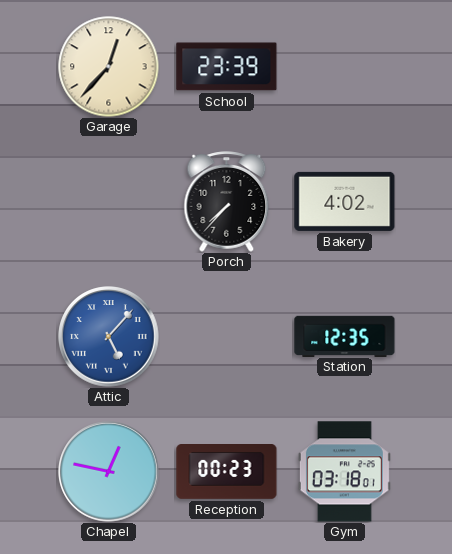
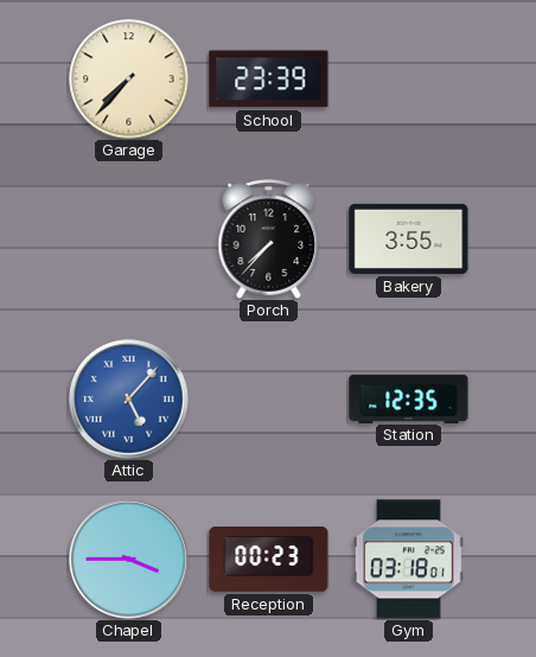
Garage: 12:37 -> 7:37 (129, 79)
Bakery: 4:02 -> 3:55 (409, 238)
Chapel: 12:47 -> 3:45 (129, 560)
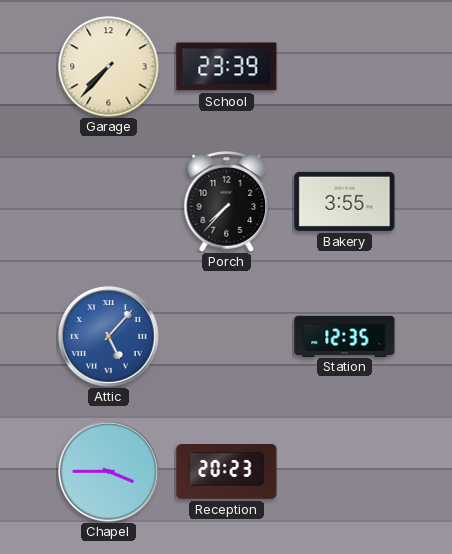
Reception: 00:23 -> 20:23 (227, 472)
Gym: 03:18 -> none (408, 560)
